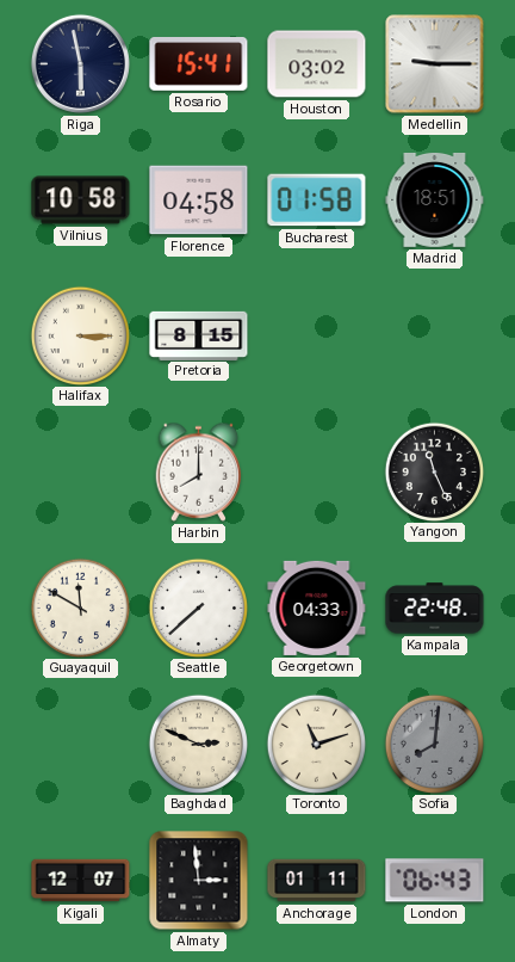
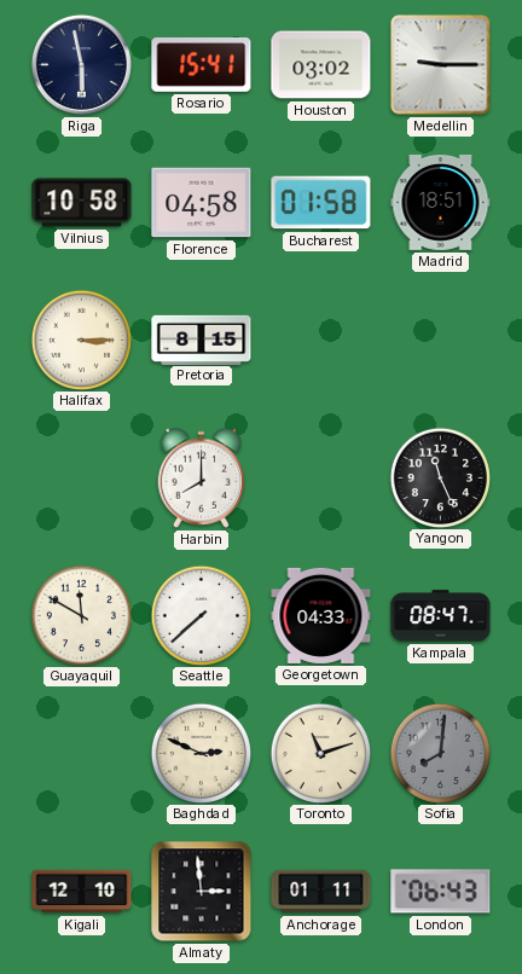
Kampala: 22:48 -> 08:47 (441, 616)
Kigali: 12:07 -> 12:10 (82, 892)
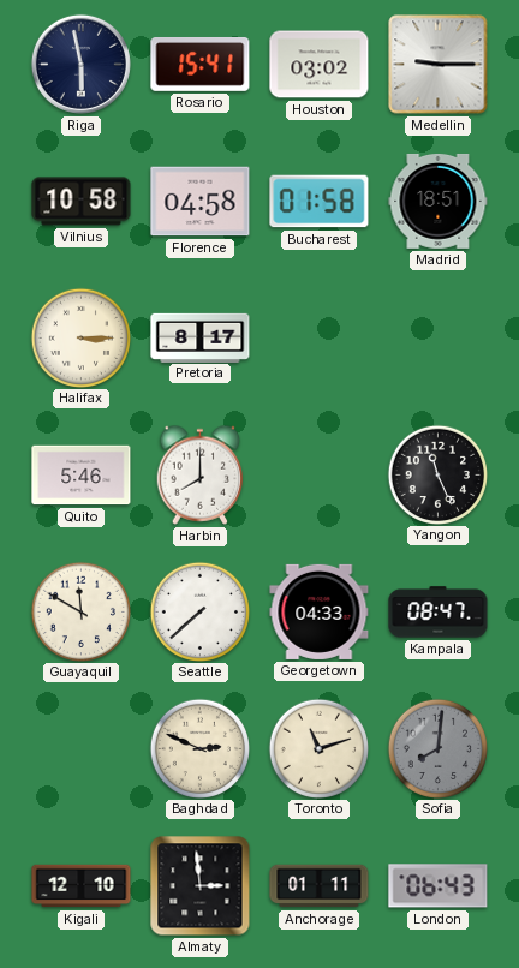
Pretoria: 8:15 -> 8:17 (201, 337)
Quito: none -> 5:46 (82, 476)
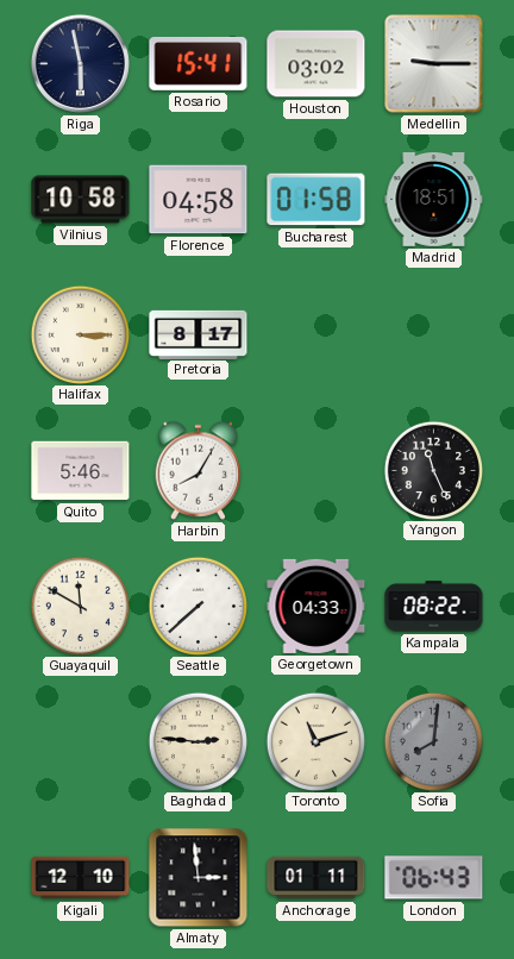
Harbin: 8:00 -> 8:05 (199, 470)
Kampala: 08:47 -> 08:22 (434, 607)
Baghdad: 2:49 -> 2:46 (198, 741)
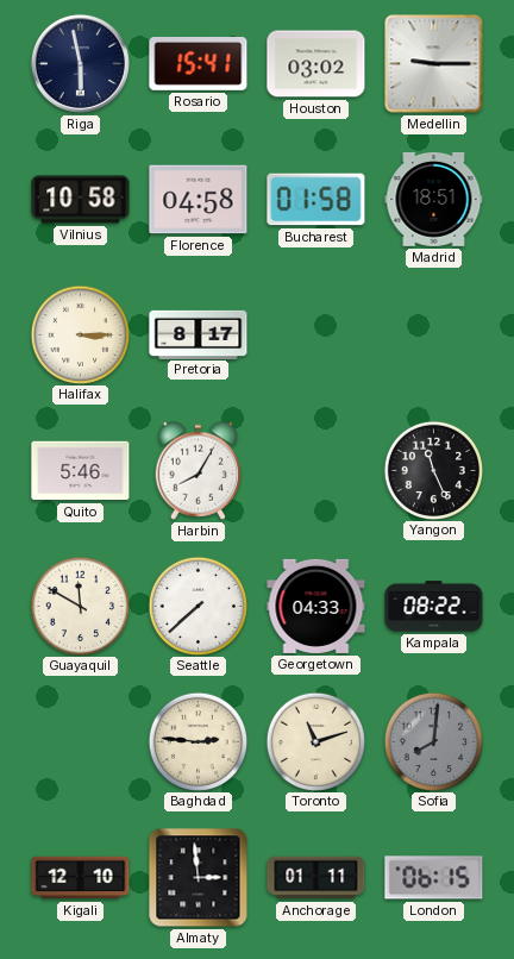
London: 06:43 -> 06:15 (434, 878)
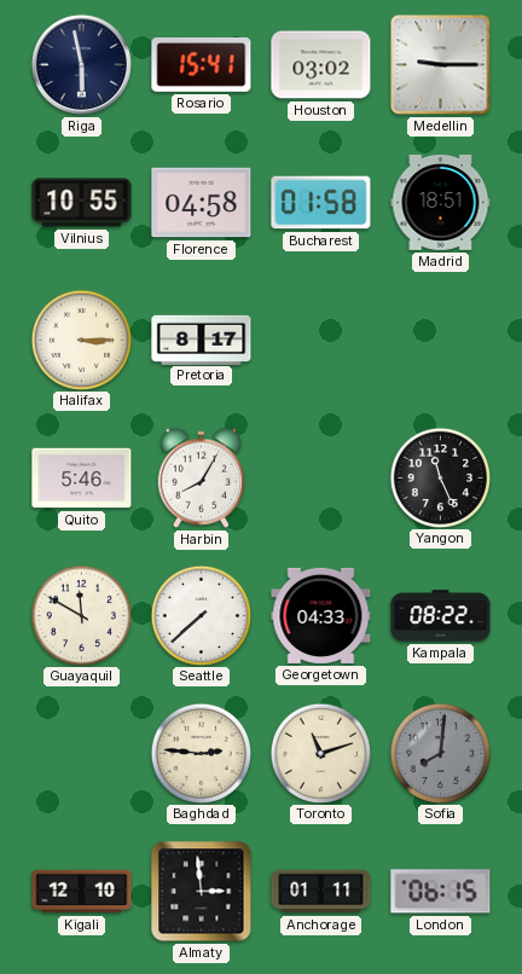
Vilnius: 10:58 -> 10:55 (82, 203)
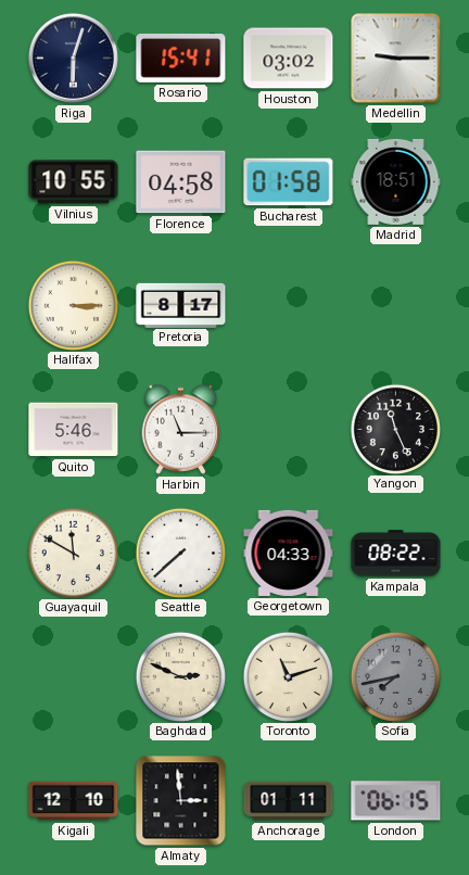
Riga: 5:58 -> 6:03 (73, 58)
Harbin: 8:05 -> 11:15 (181, 429)
Baghdad: 2:46 -> 2:49 (180, 676)
Sofia: 8:01 -> 7:43 (395, 676)
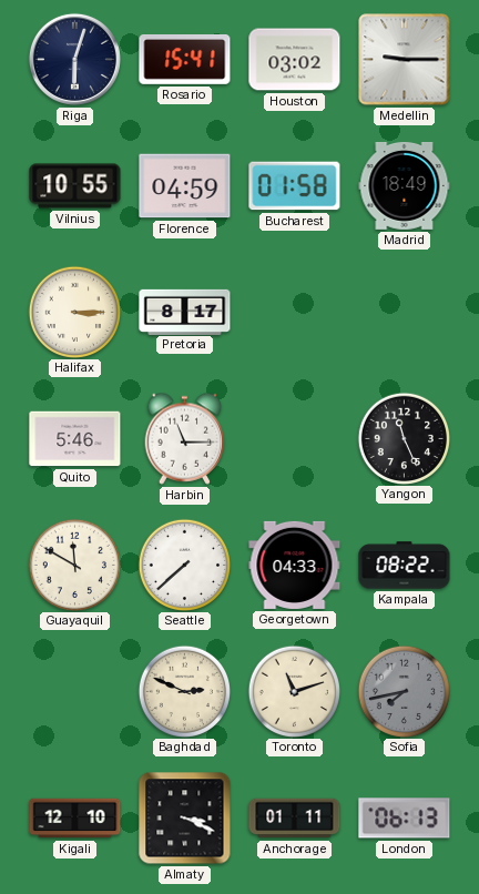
Florence: 04:58 -> 04:59 (185, 186)
Madrid: 18:51 -> 18:49 (405, 185)
Almaty: 2:59 -> 3:19 (185, 819)
London: 06:15 -> 06:13 (405, 819)
